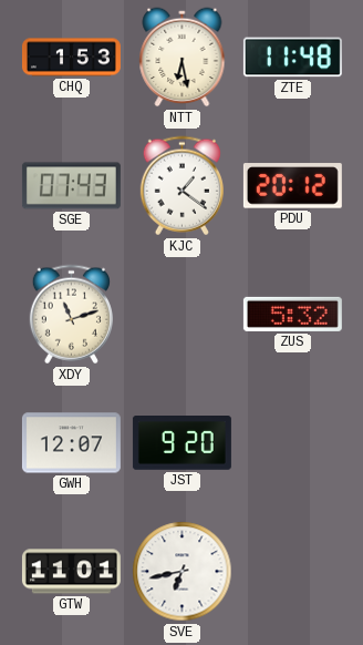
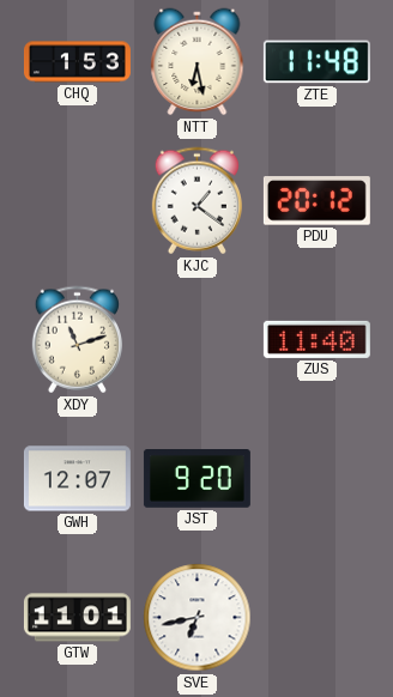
SGE: 07:43 -> none (71, 186)
ZUS: 5:32 -> 11:40 (316, 339)
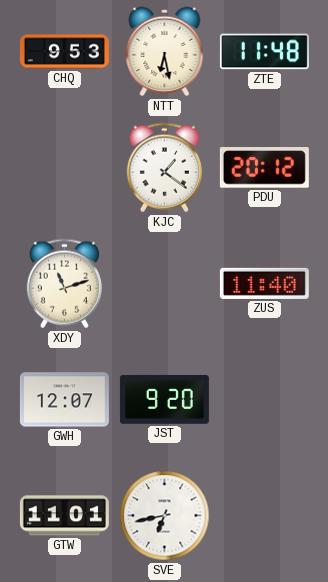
CHQ: 1:53 -> 9:53 (64, 52)
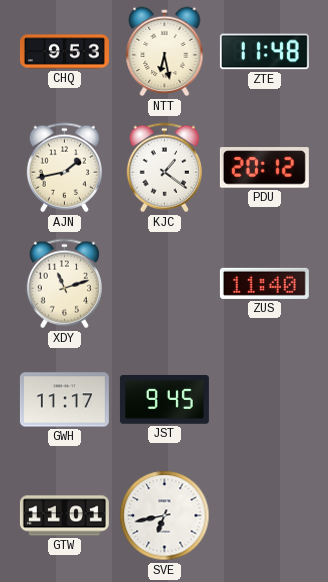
AJN: none -> 1:43 (64, 168)
GWH: 12:07 -> 11:17 (64, 400)
JST: 9:20 -> 9:45 (164, 400)
